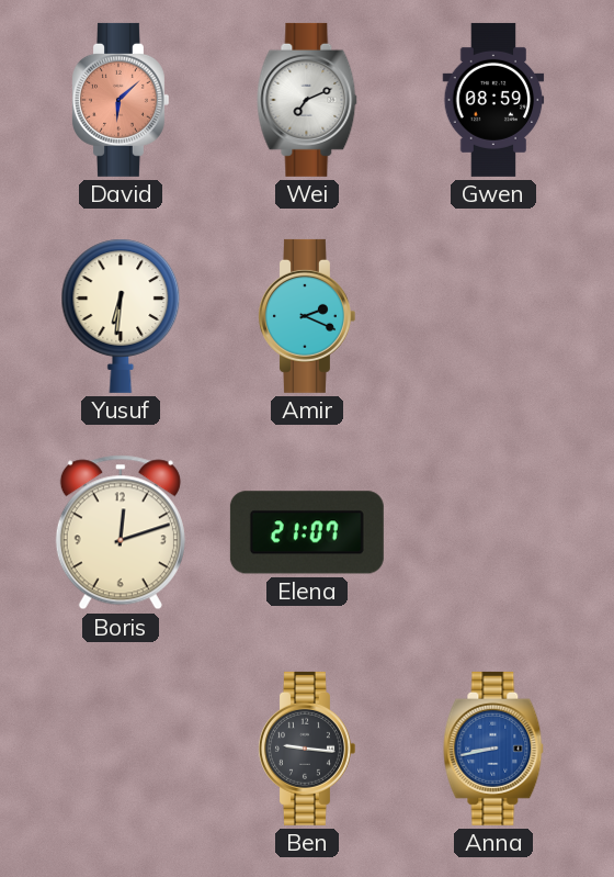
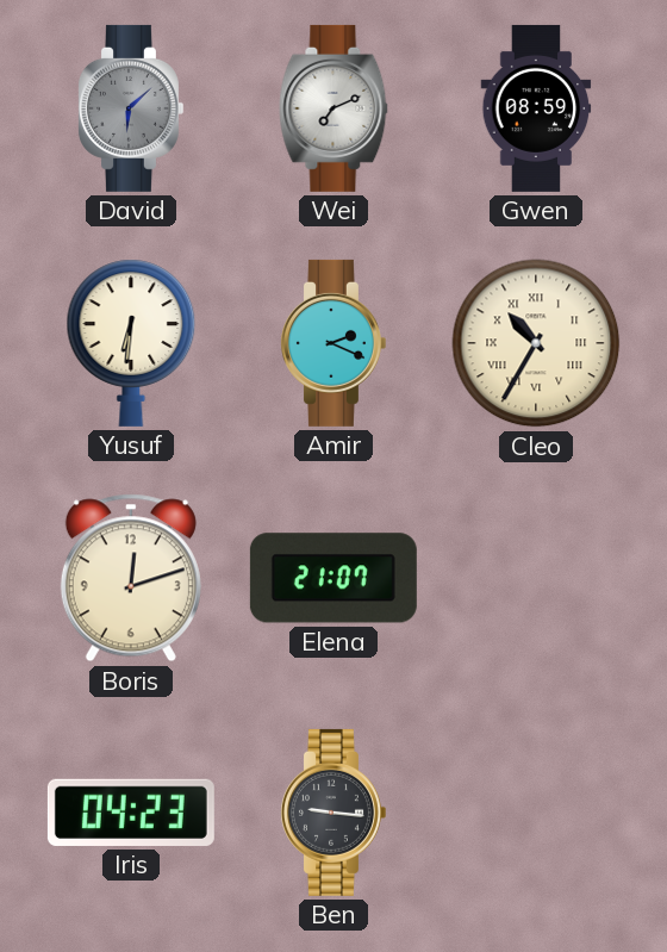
David dial: salmon -> grey (130, 108)
Cleo: none -> 10:35 (536, 343)
Iris: none -> 04:23 (131, 813)
Anna: 8:43 -> none (493, 749)
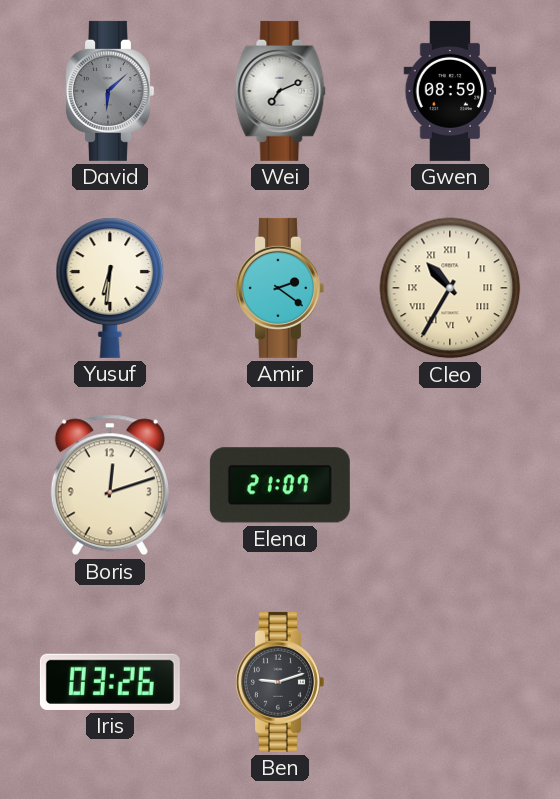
Amir: 2:19 -> 2:21 (279, 288)
Iris: 04:23 -> 03:26 (110, 682)
Ben: 9:16 -> 9:12 (279, 682)
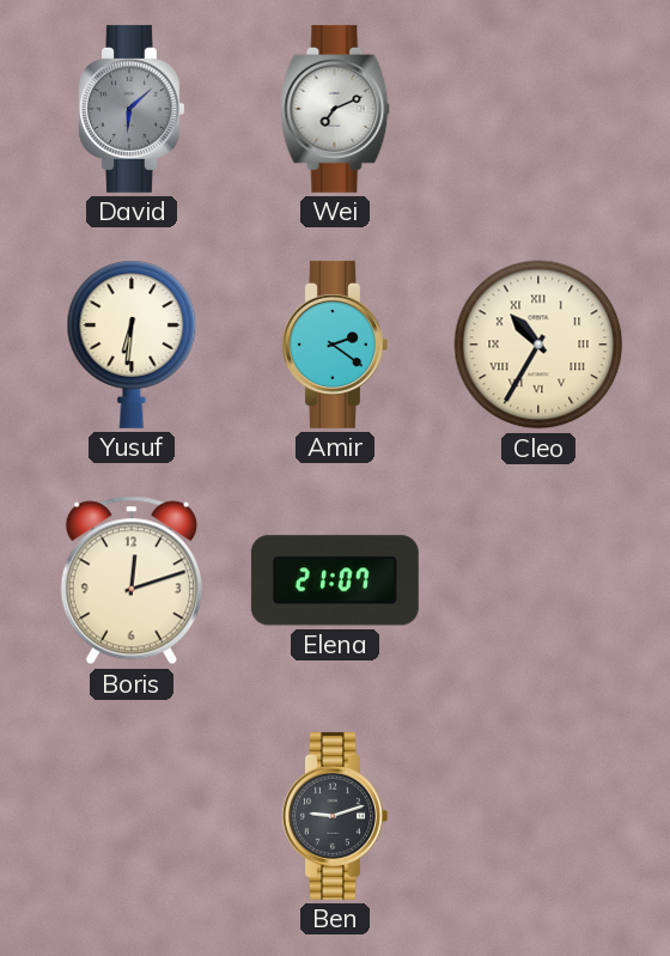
Gwen: 08:59 -> none (450, 91)
Iris: 03:26 -> none (110, 682)
